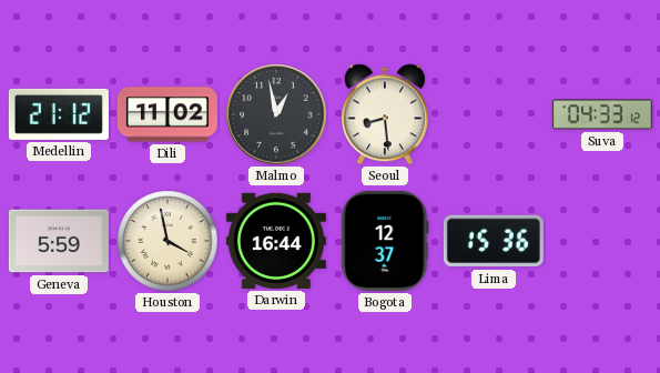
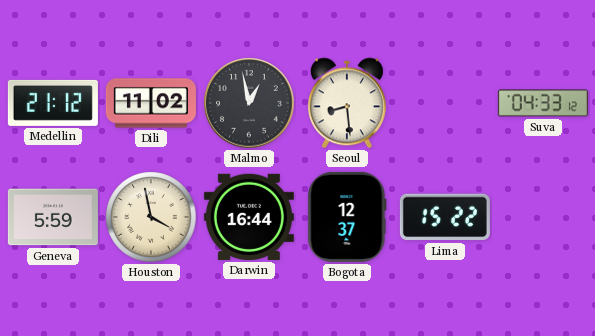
Lima: 15:36 -> 15:22 (445, 217)
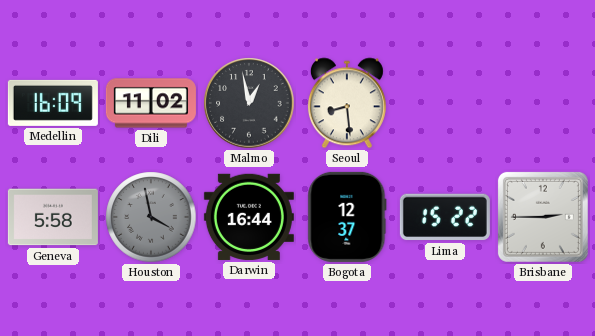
Medellin: 21:12 -> 16:09 (53, 103)
Suva: 04:33 -> none (543, 103)
Geneva: 5:59 -> 5:58 (53, 217)
Houston dial: cream -> grey (151, 217)
Brisbane: none -> 2:45 (543, 217)
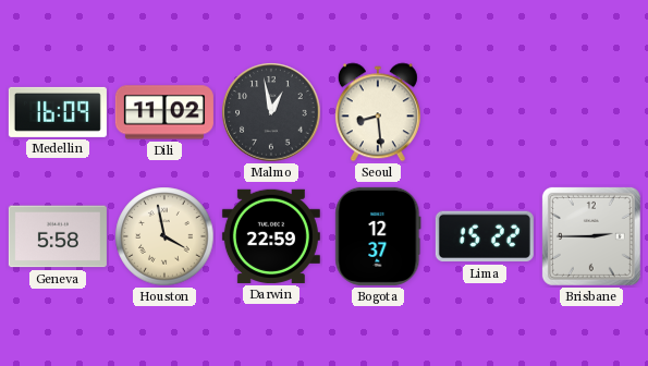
Houston dial: grey -> cream (164, 236)
Darwin: 16:44 -> 22:59 (271, 236)
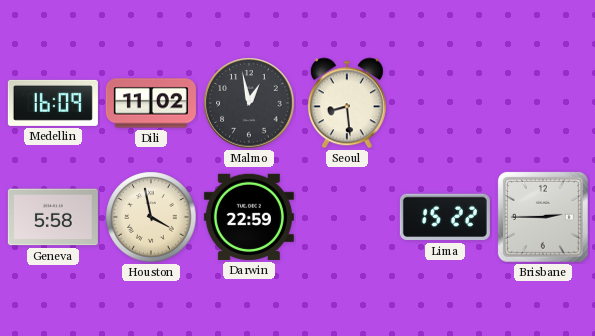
Bogota: 12:37 -> none (378, 236)
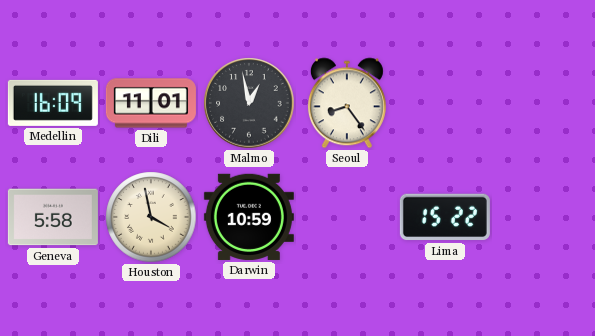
Dili: 11:02 -> 11:01 (151, 103)
Seoul: 8:29 -> 8:24 (347, 103)
Darwin: 22:59 -> 10:59 (249, 217)
Brisbane: 2:45 -> none (543, 217)
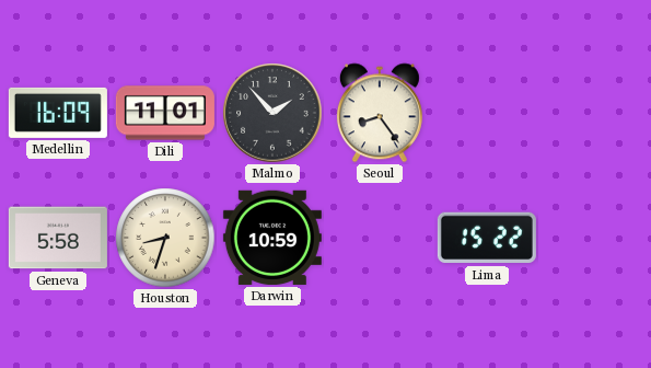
Malmo: 12:58 -> 1:53 (272, 113)
Houston: 3:58 -> 8:33 (165, 238)
